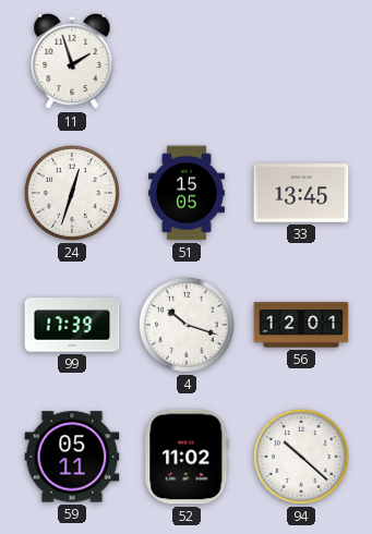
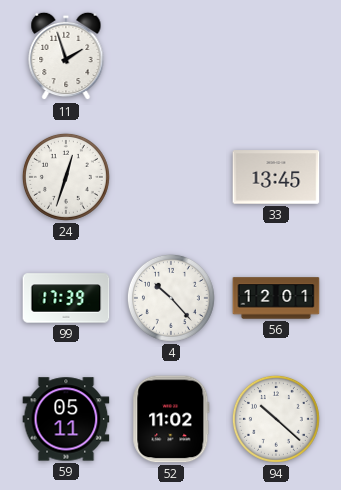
51: 15:05 -> none (188, 193)
4: 10:18 -> 10:23 (171, 298)
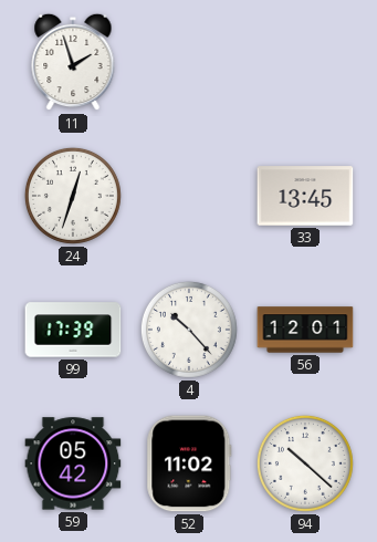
59: 05:11 -> 05:42 (73, 463)
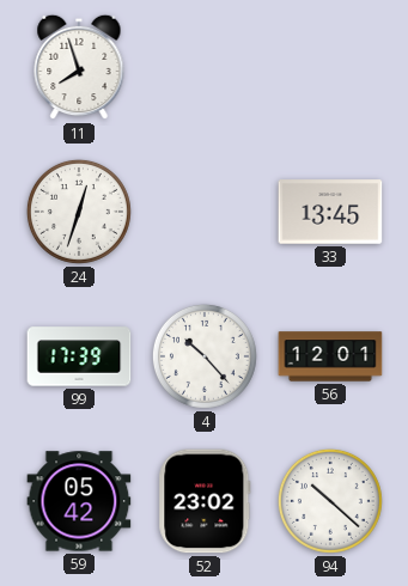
11: 1:57 -> 7:57 (79, 67)
52: 11:02 -> 23:02 (205, 501)
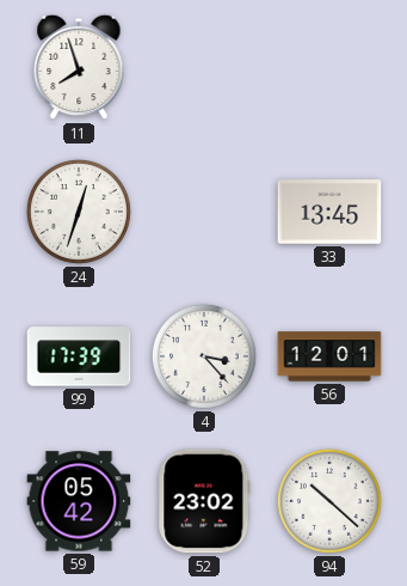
4: 10:23 -> 3:23 (204, 356)
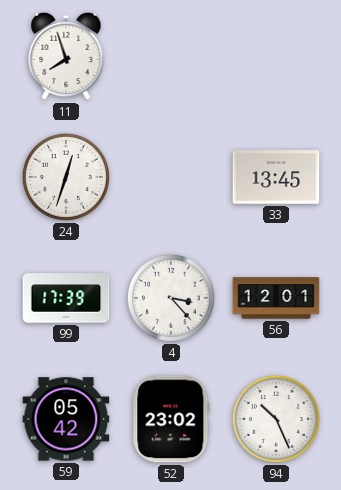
94: 10:22 -> 10:26 (276, 419)
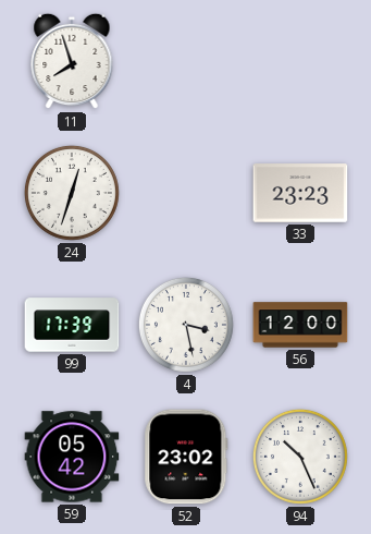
33: 13:45 -> 23:23 (300, 193)
4: 3:23 -> 3:28 (186, 325)
56: 12:01 -> 12:00 (300, 325)
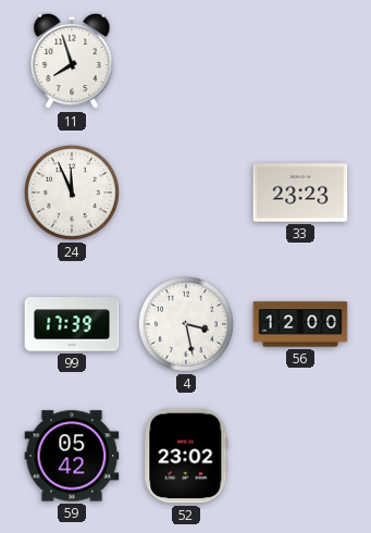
24: 12:33 -> 11:56 (72, 193)
94: 10:26 -> none (300, 457)
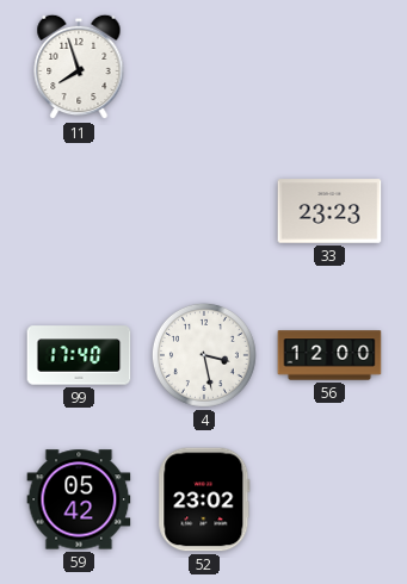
24: 11:56 -> none (72, 193)
99: 17:39 -> 17:40 (79, 355)
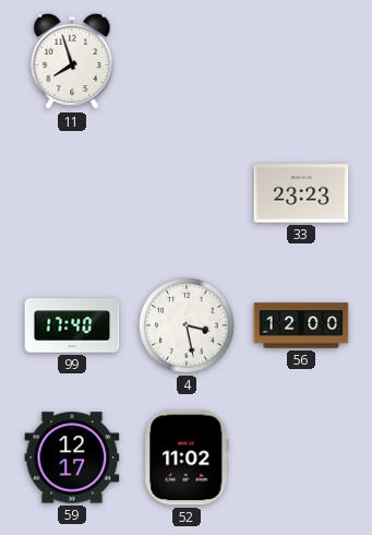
59: 05:42 -> 12:17 (72, 457)
52: 23:02 -> 11:02 (187, 457)
